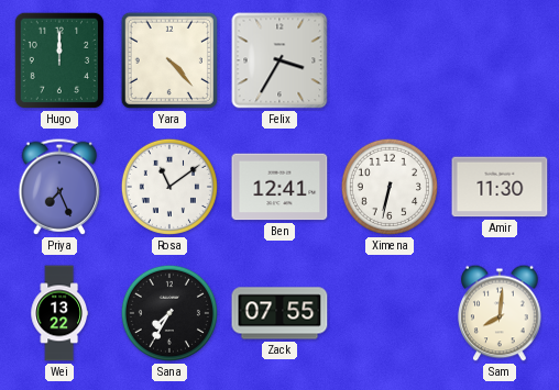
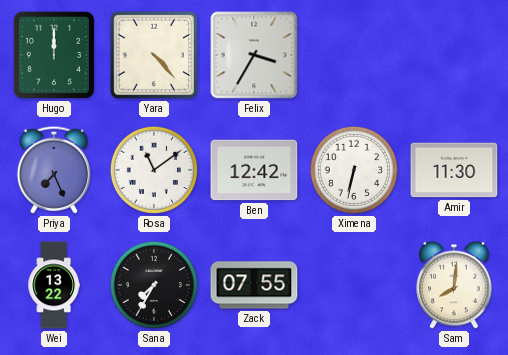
Ben: 12:41 -> 12:42 (254, 170)
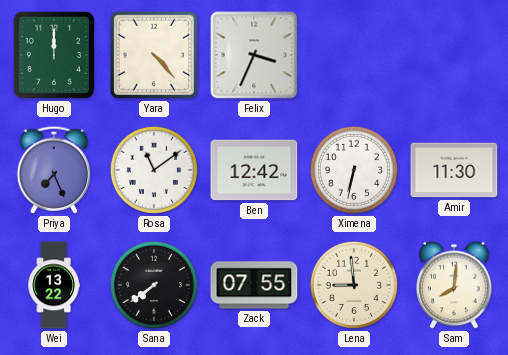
Felix: 3:35 -> 3:34 (254, 55)
Sana: 7:35 -> 7:39 (154, 285)
Lena: none -> 8:59 (354, 285)
